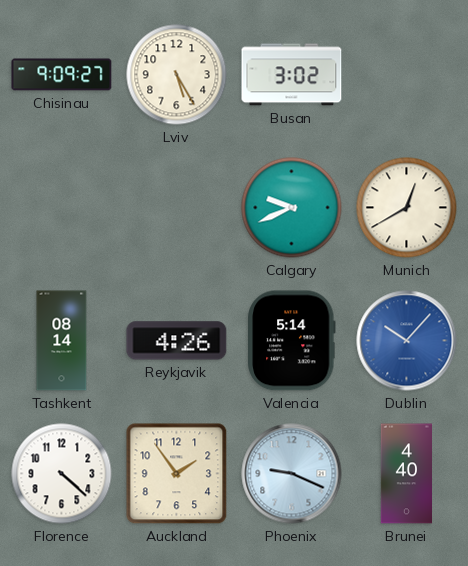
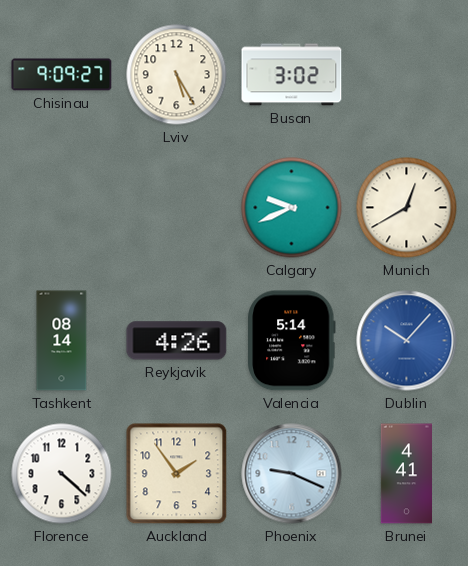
Brunei: 4:40 -> 4:41 (406, 474)
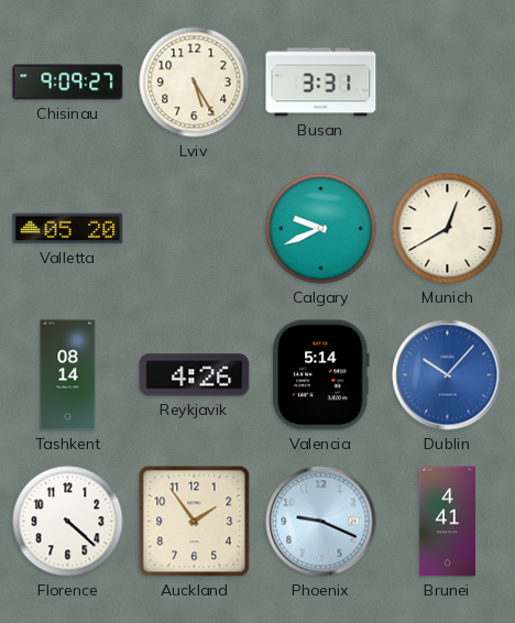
Busan: 3:02 -> 3:31 (321, 83)
Valletta: none -> 05:20 (68, 229)
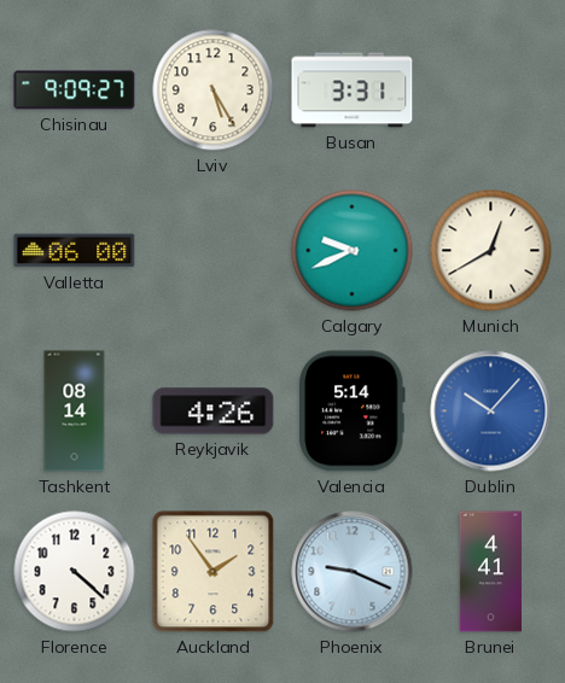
Valletta: 05:20 -> 06:00 (75, 251)
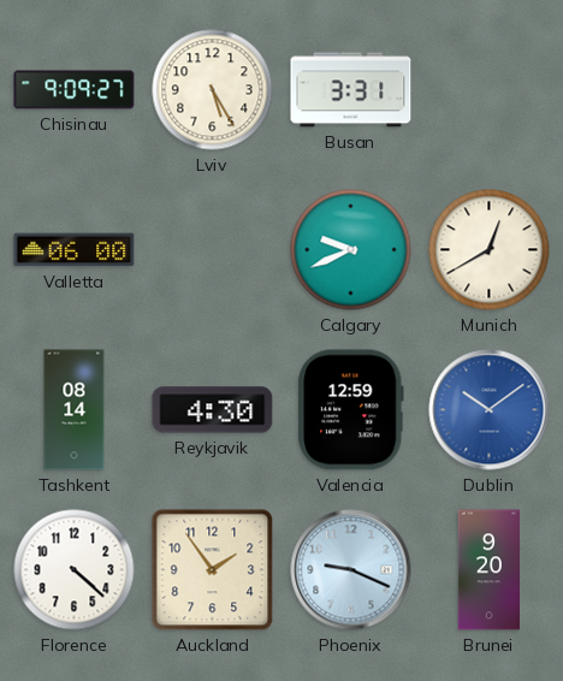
Reykjavik: 4:26 -> 4:30 (213, 410)
Valencia: 5:14 -> 12:59 (351, 410)
Dublin: 10:07 -> 10:09 (490, 410)
Brunei: 4:41 -> 9:20 (488, 570)
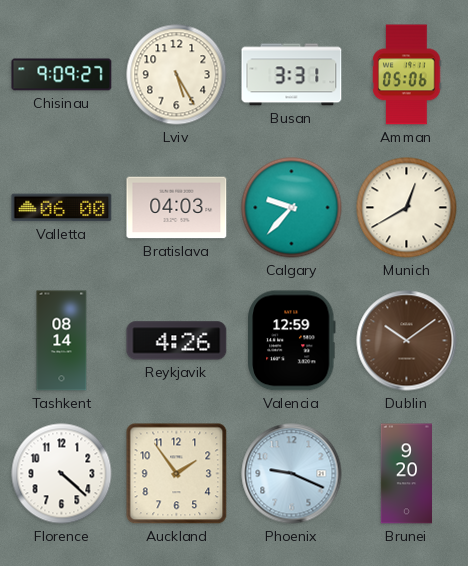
Amman: none -> 05:06 (407, 75)
Bratislava: none -> 04:03 (177, 208)
Calgary: 9:41 -> 9:37 (292, 208)
Reykjavik: 4:30 -> 4:26 (177, 341)
Dublin dial: blue -> brown (407, 341)
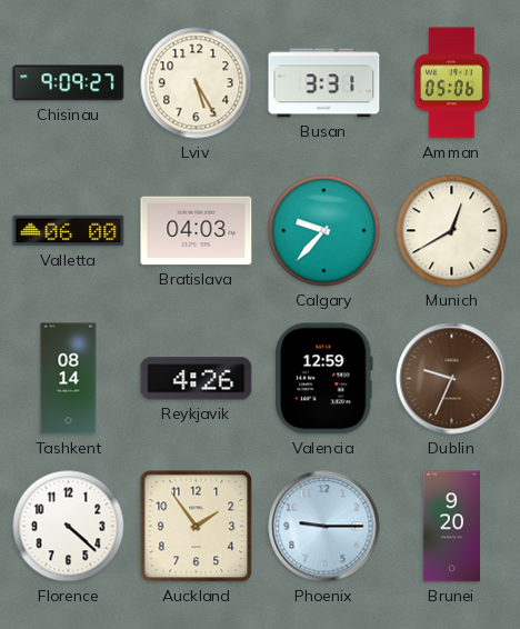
Dublin: 10:09 -> 9:34 (452, 379)
Phoenix: 9:19 -> 9:15 (324, 527)
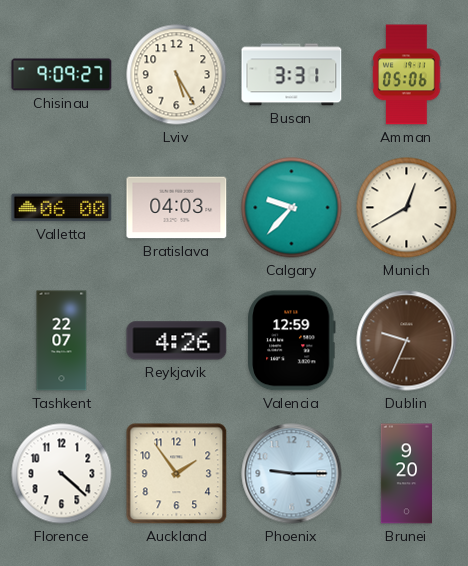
Tashkent: 08:14 -> 22:07 (62, 341)
